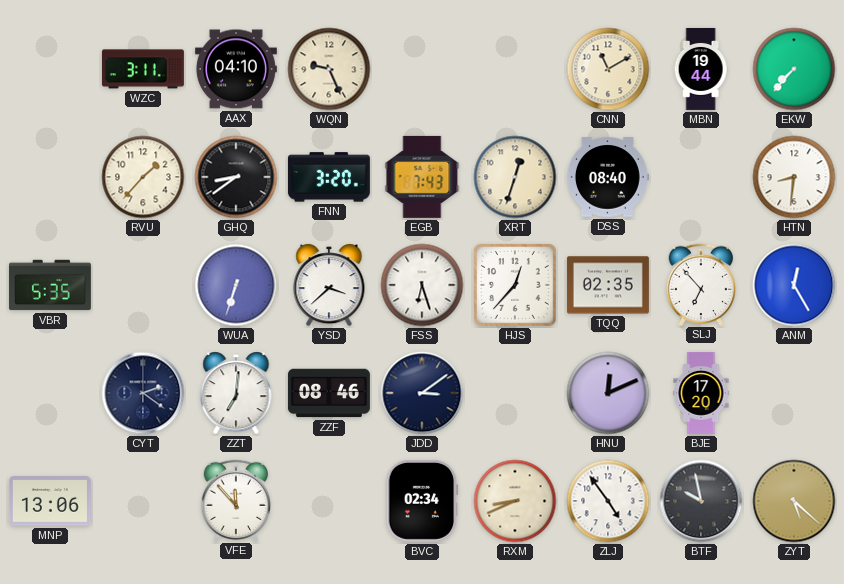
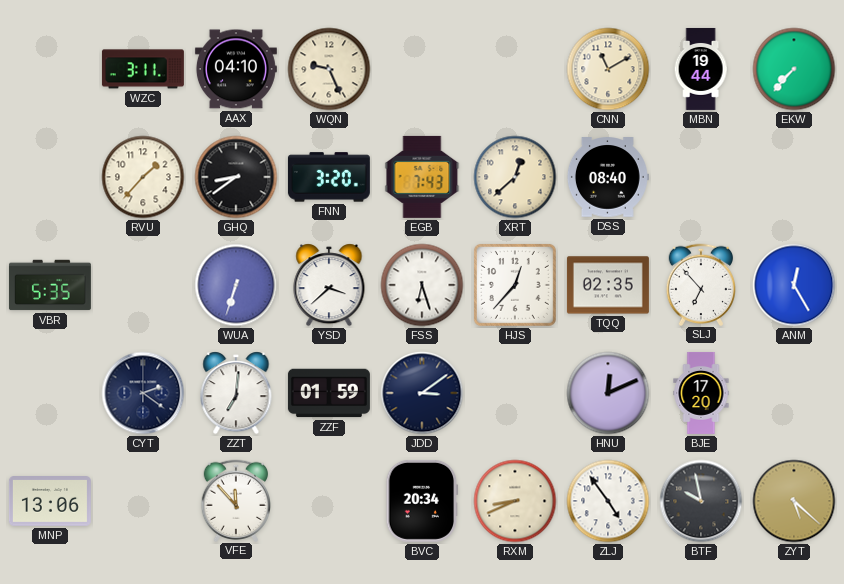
XRT: 12:33 -> 12:38 (515, 177)
HTN: 8:31 -> none (794, 177)
ZZF: 08:46 -> 01:59 (329, 393)
BVC: 02:34 -> 20:34 (422, 501)
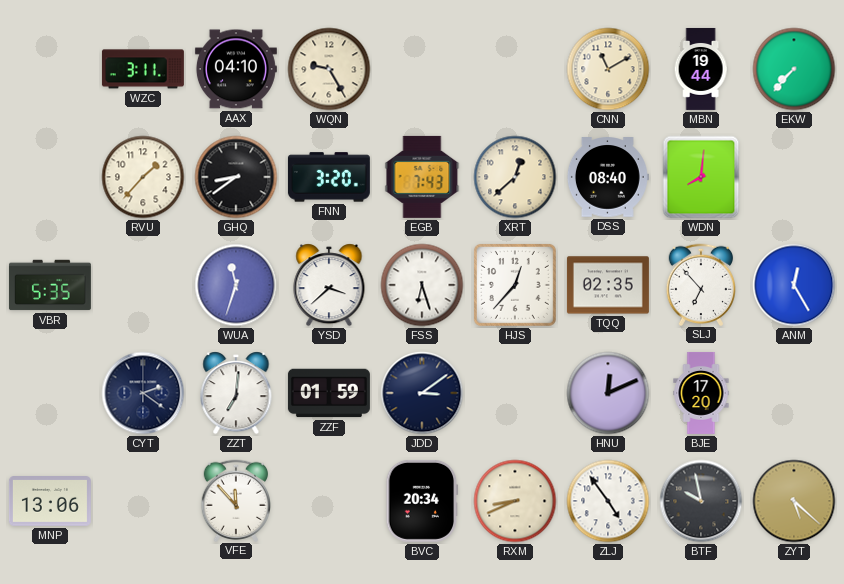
WQN: 9:26 -> 9:25 (329, 69)
WDN: none -> 8:01 (701, 177)
WUA: 6:33 -> 11:33 (236, 285)
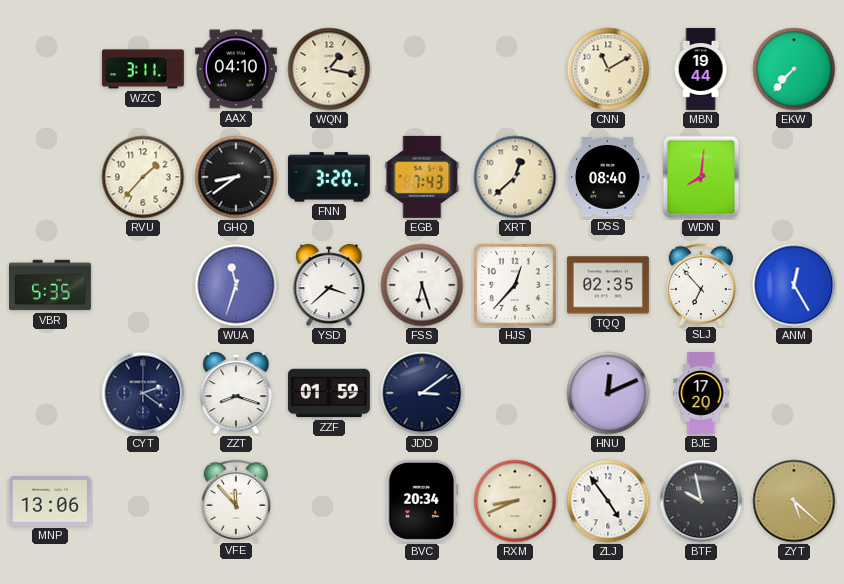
WQN: 9:25 -> 1:17 (329, 69)
ZZT: 7:01 -> 8:18 (236, 393)
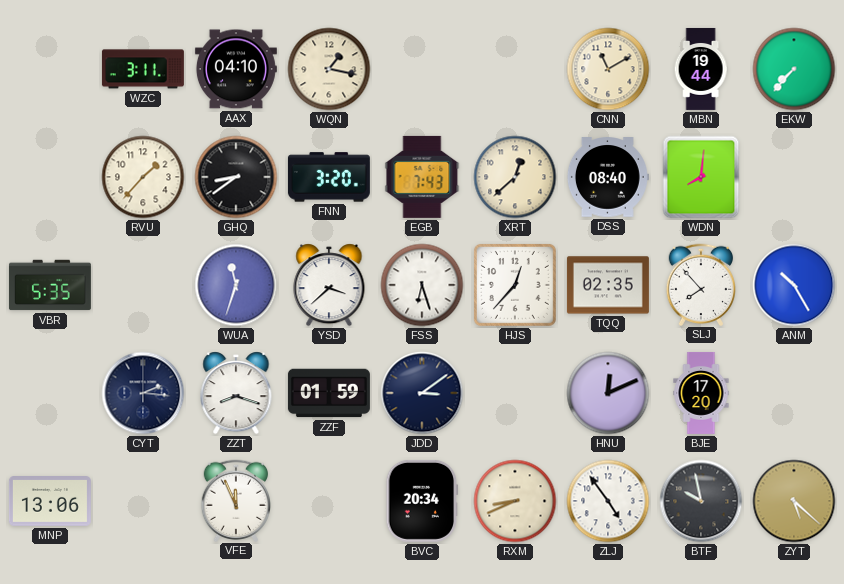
SLJ: 6:53 -> 7:53 (701, 284)
ANM: 12:25 -> 10:25 (794, 285)
CYT: 2:21 -> 2:16 (143, 393)
VFE: 11:53 -> 11:56 (236, 500)
